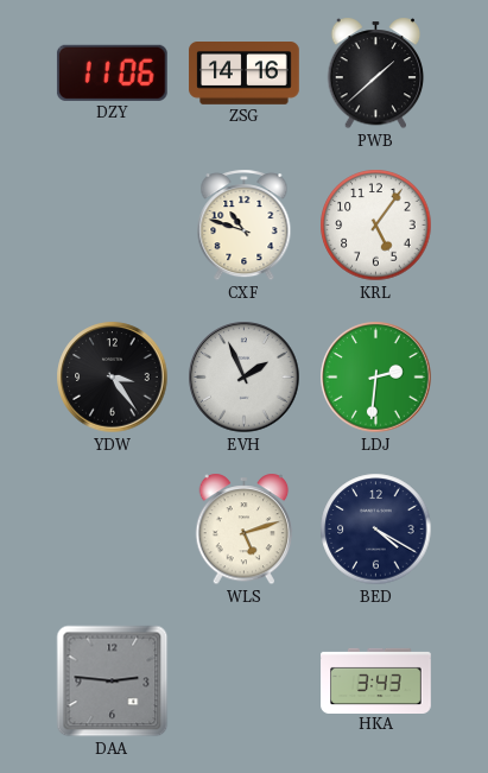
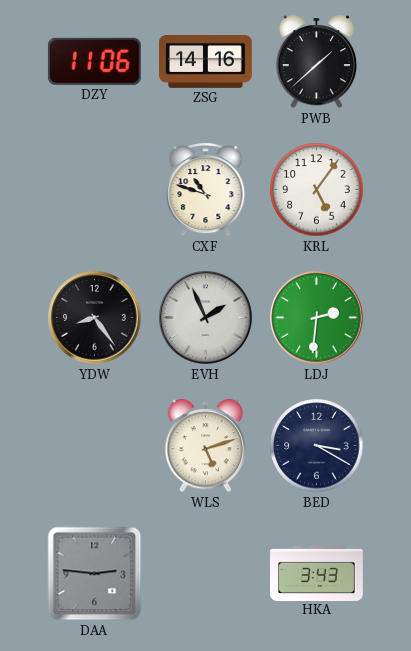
YDW: 3:24 -> 8:24 (95, 318)
BED: 4:20 -> 3:20 (317, 446)
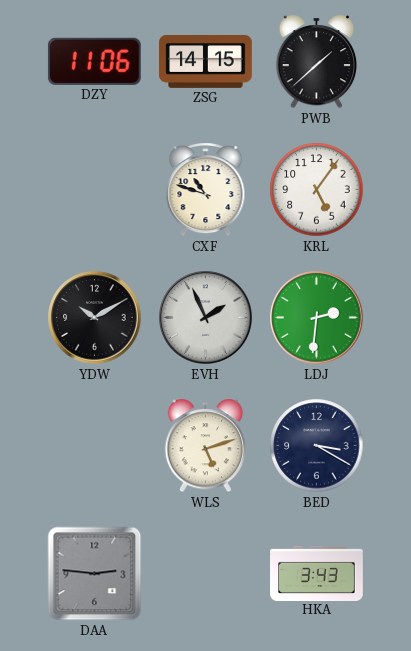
ZSG: 14:16 -> 14:15 (206, 62)
YDW: 8:24 -> 10:10 (95, 318)
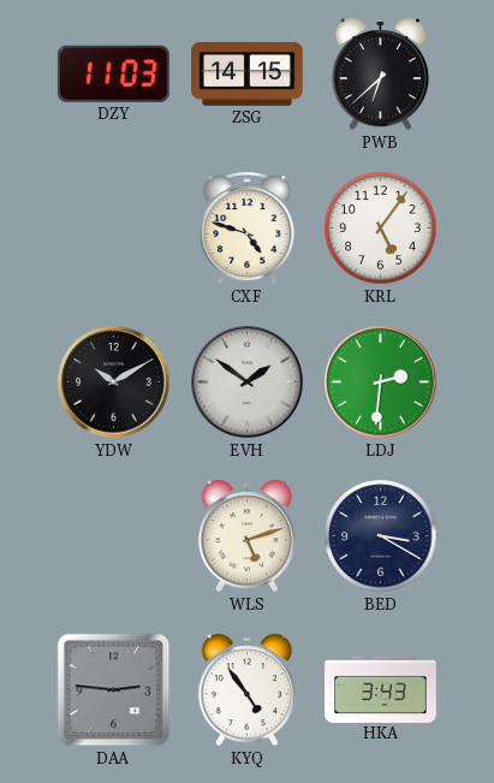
DZY: 11:06 -> 11:03 (113, 73)
PWB: 1:38 -> 6:38 (381, 75)
CXF: 10:48 -> 4:48 (248, 229)
EVH: 1:56 -> 1:51 (248, 382)
KYQ: none -> 4:54 (248, 690)
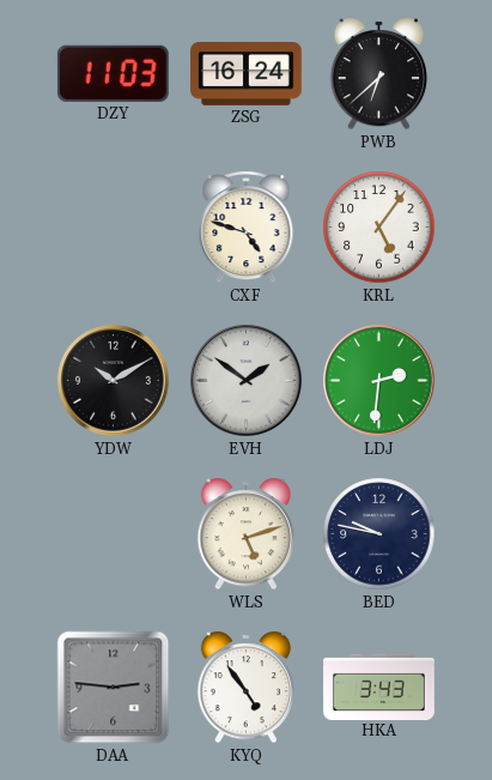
ZSG: 14:15 -> 16:24 (247, 74)
BED: 3:20 -> 9:47 (379, 534)
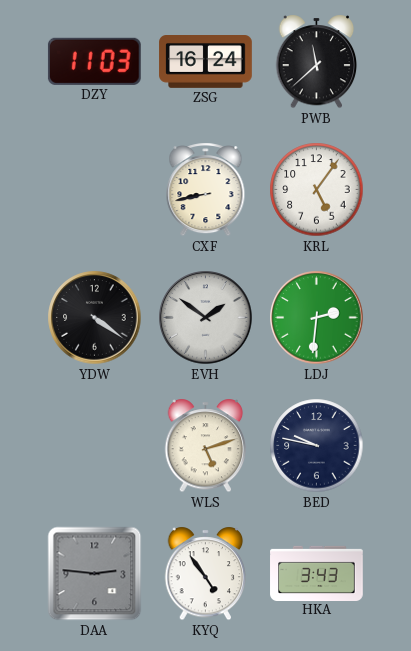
PWB: 6:38 -> 11:38 (317, 62)
CXF: 4:48 -> 8:43 (206, 190)
YDW: 10:10 -> 4:21 (95, 318)
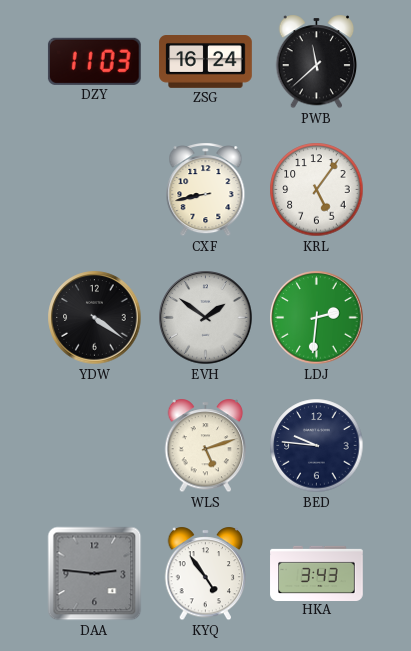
BED: 9:47 -> 9:46 (317, 446)
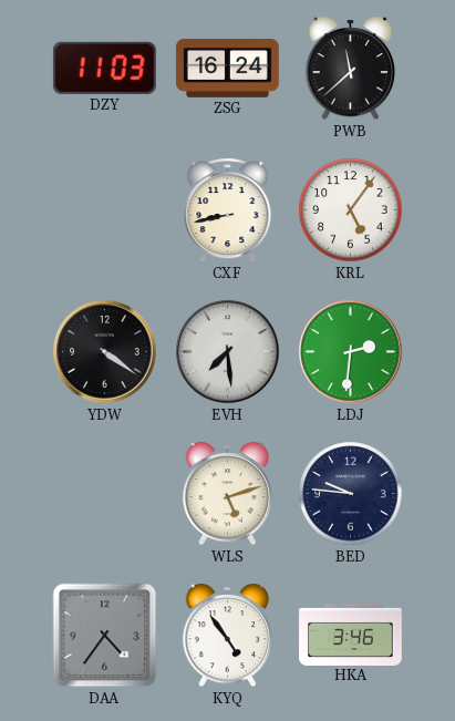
EVH: 1:51 -> 7:29 (228, 352)
DAA: 2:46 -> 4:36 (105, 636)
HKA: 3:43 -> 3:46 (351, 635)
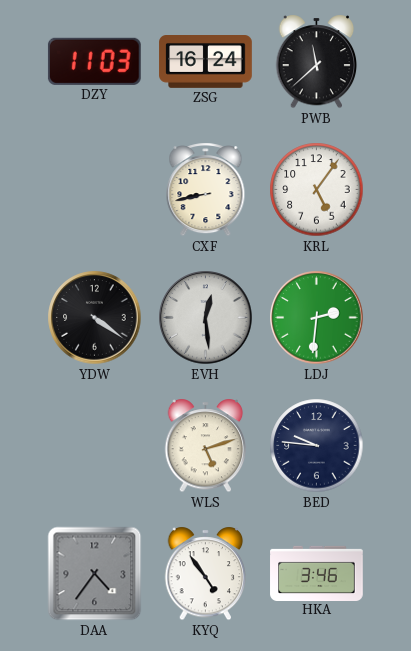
EVH: 7:29 -> 12:29 (206, 318)
